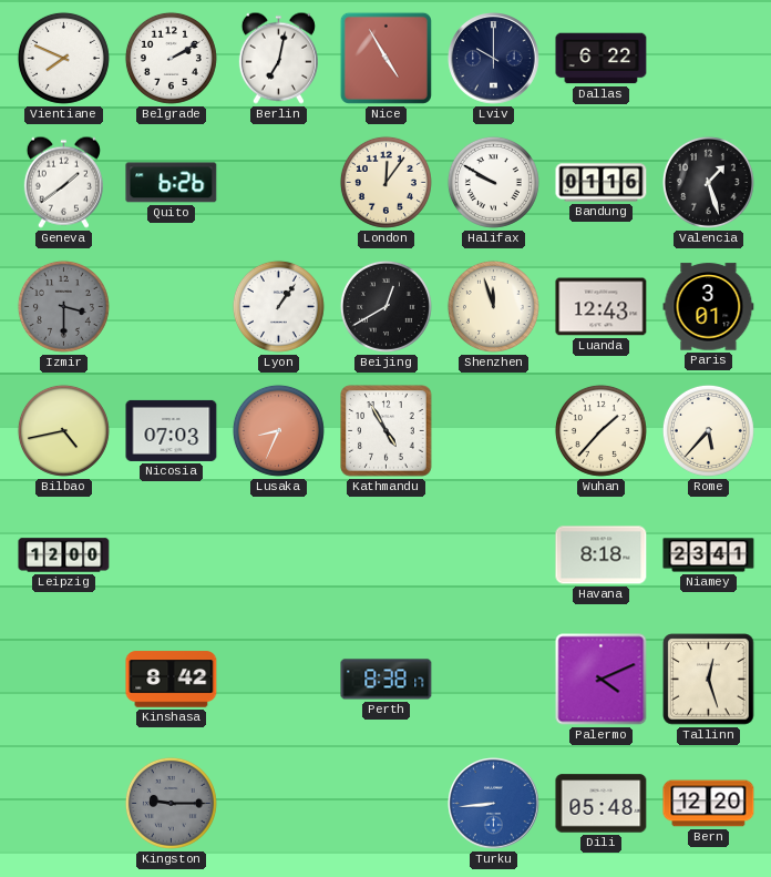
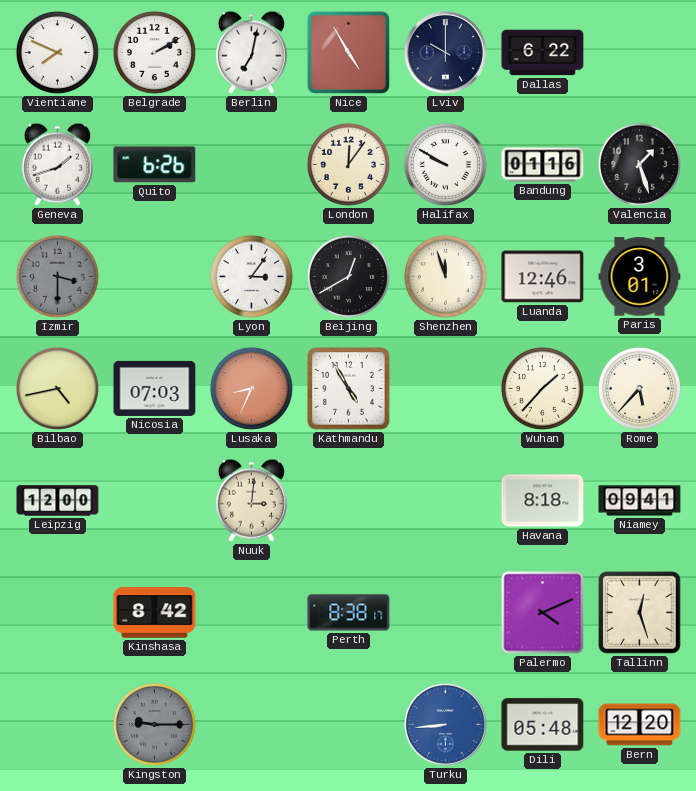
Geneva: 1:39 -> 1:42 (57, 164)
Lyon: 1:06 -> 3:06 (251, 276)
Luanda: 12:43 -> 12:46 (543, 277)
Nuuk: none -> 3:01 (251, 500)
Niamey: 23:41 -> 09:41 (640, 501)
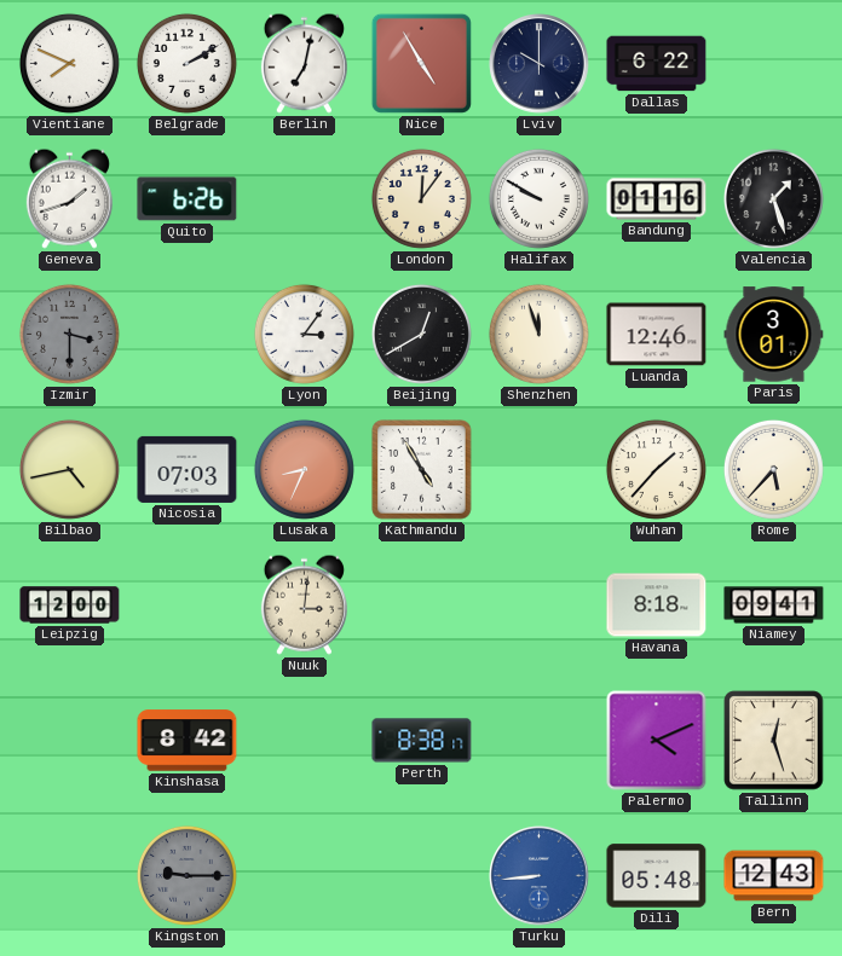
Bern: 12:20 -> 12:43 (774, 876)
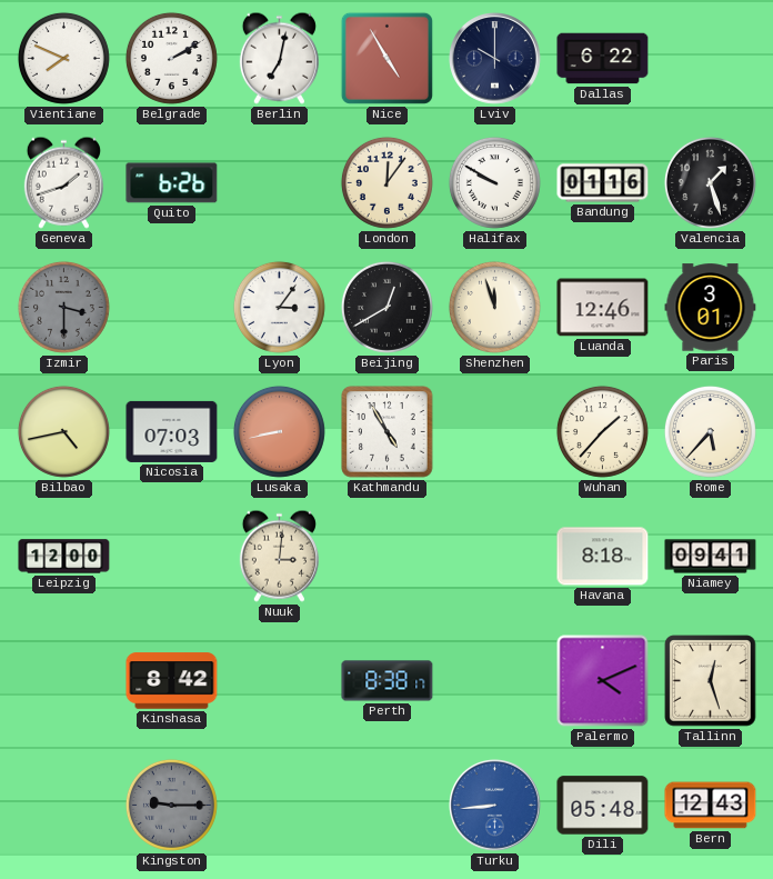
Lusaka: 8:34 -> 8:43 (279, 431)
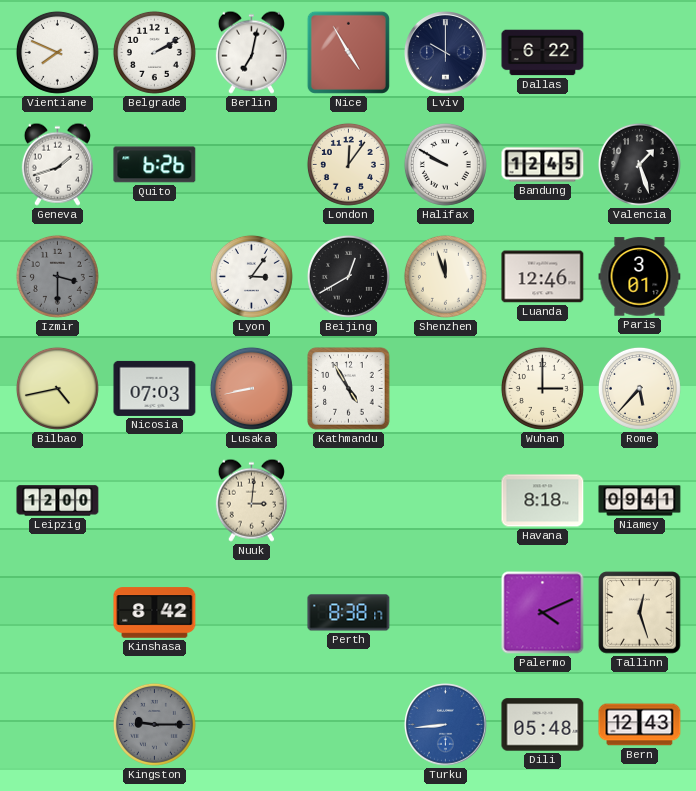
Bandung: 01:16 -> 12:45 (543, 165)
Wuhan: 1:37 -> 3:00 (542, 388)
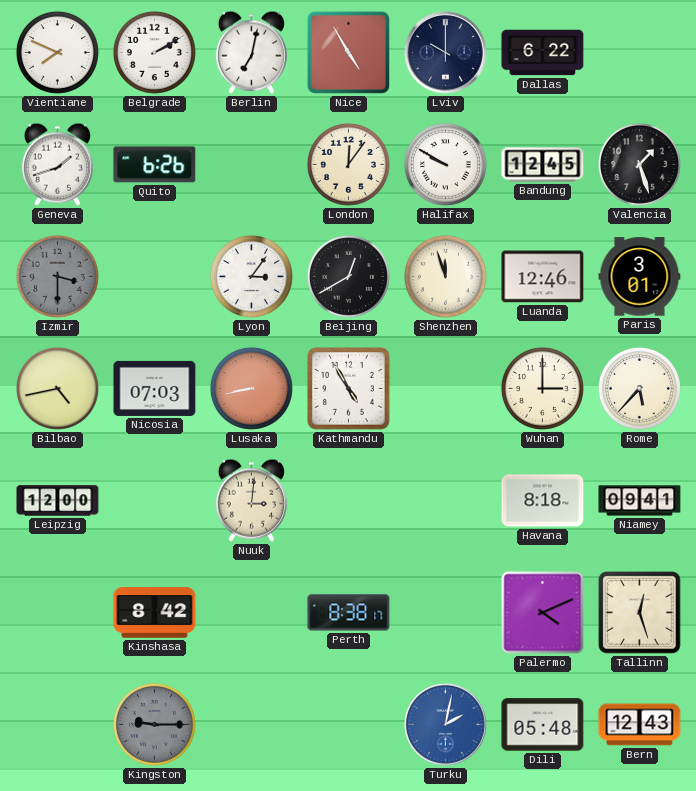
Turku: 8:44 -> 2:02 (446, 725)
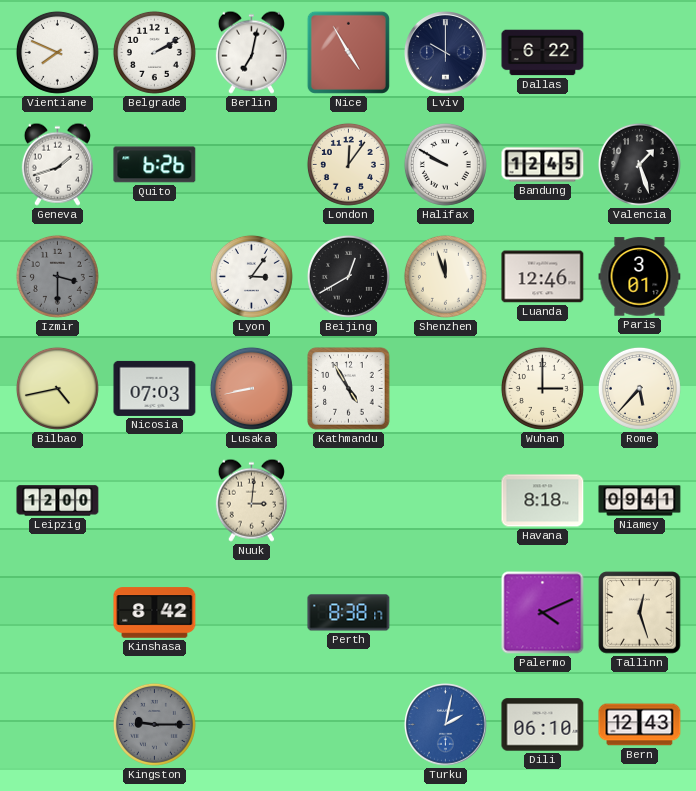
Dili: 05:48 -> 06:10 (543, 725)
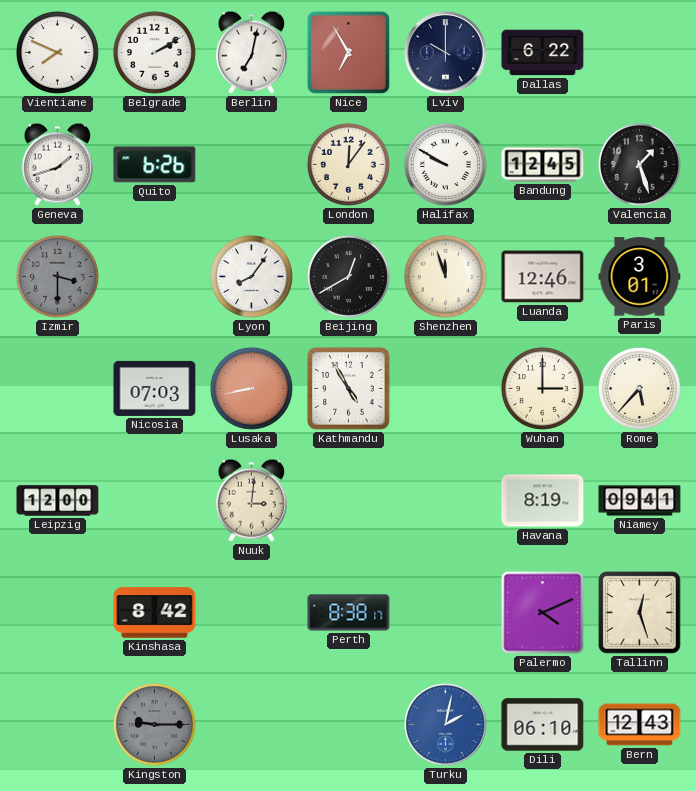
Nice: 4:55 -> 6:55 (348, 52)
Lyon: 3:06 -> 8:06 (251, 276)
Bilbao: 4:43 -> none (57, 388)
Havana: 8:18 -> 8:19 (543, 501)
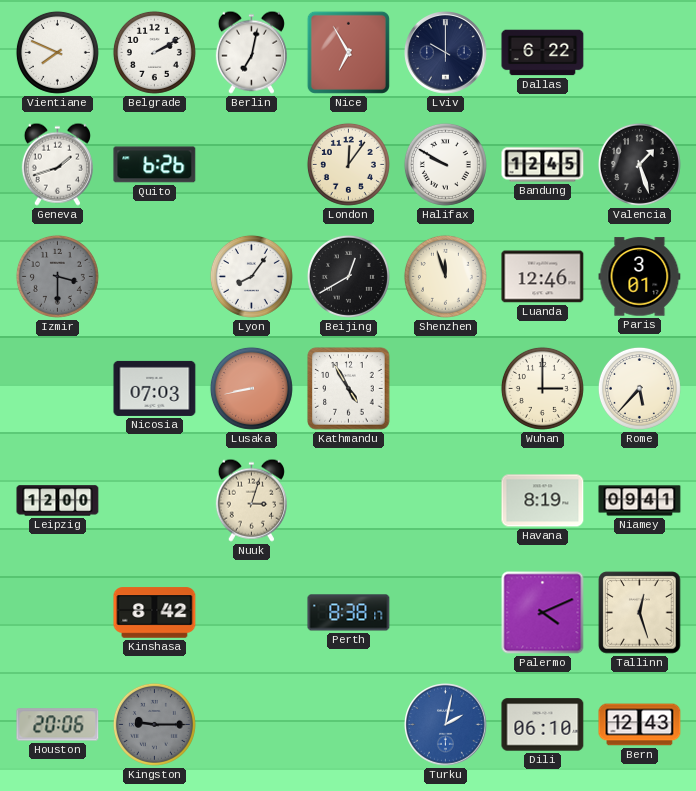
Nuuk: 3:01 -> 3:03 (251, 500)
Houston: none -> 20:06 (58, 725)
